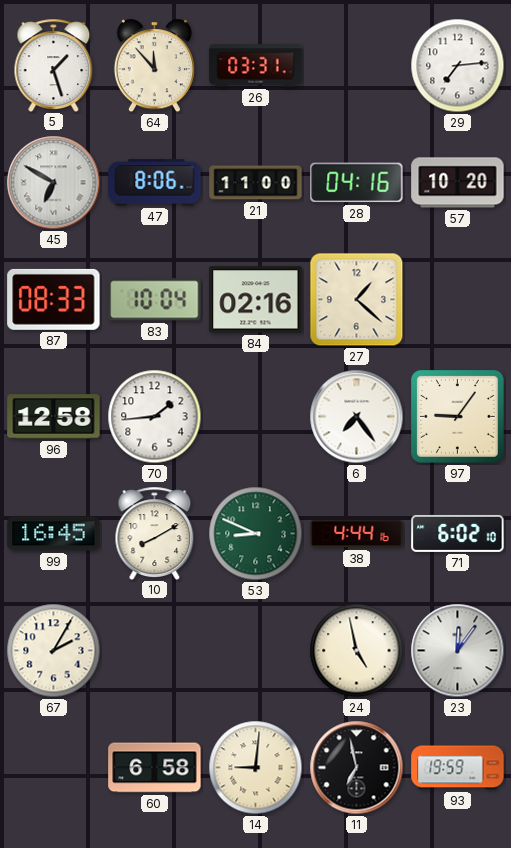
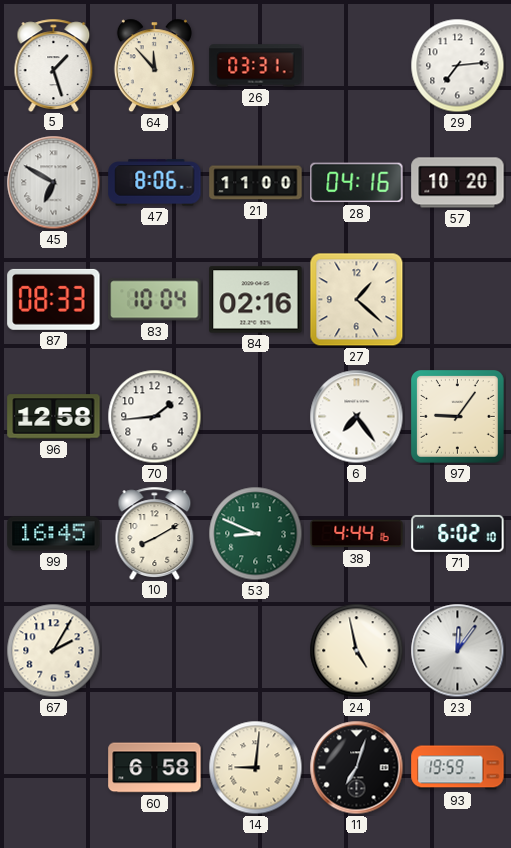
11: 6:58 -> 7:03 (357, 768)
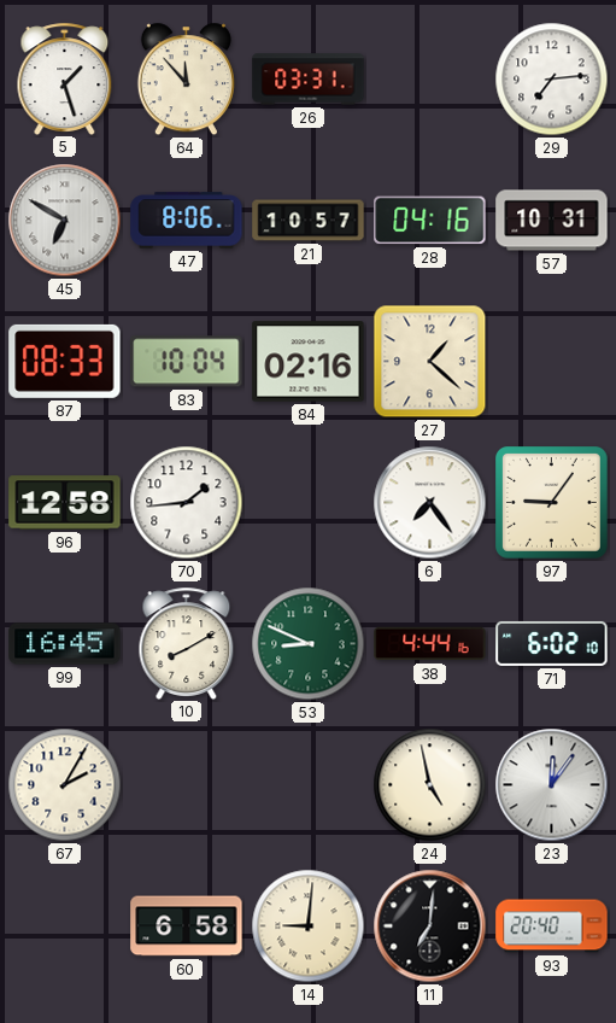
21: 11:00 -> 10:57 (309, 221)
57: 10:20 -> 10:31 (552, 221)
11: 7:03 -> 7:01 (430, 926)
93: 19:59 -> 20:40 (552, 926)
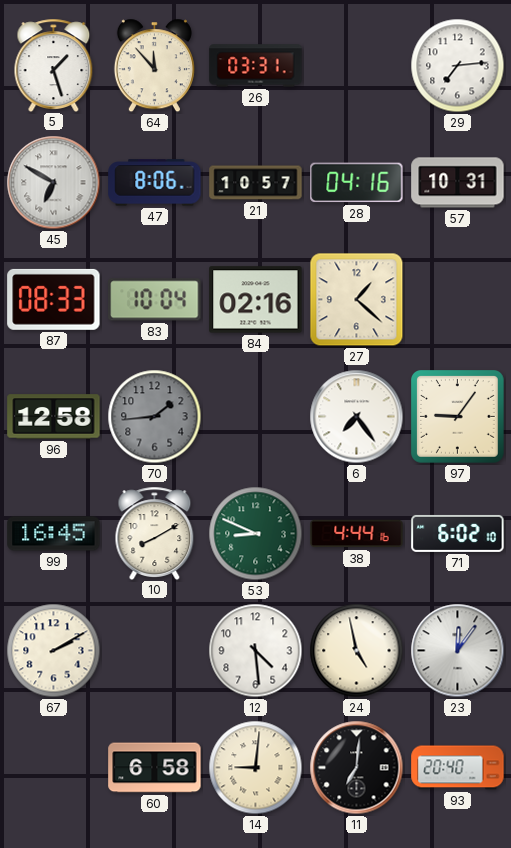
70 dial: white -> grey (155, 417)
67: 2:05 -> 2:10 (54, 651)
12: none -> 4:29 (256, 651)
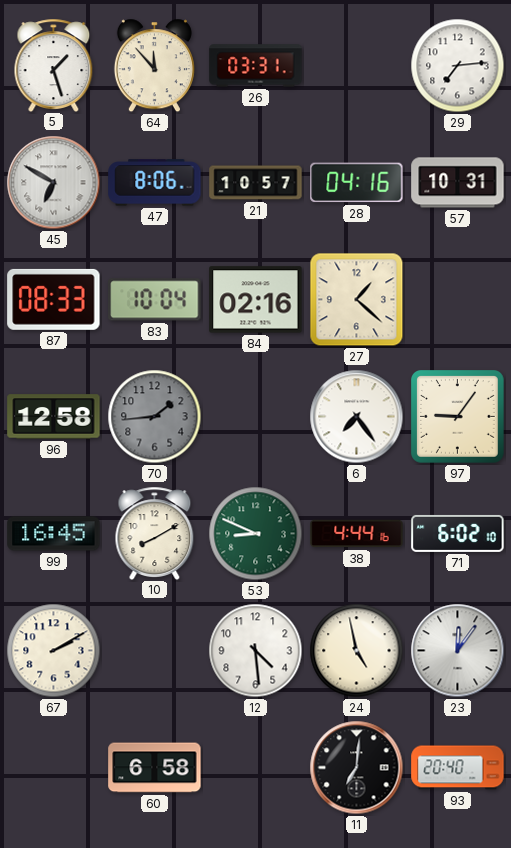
14: 9:01 -> none (256, 768)
